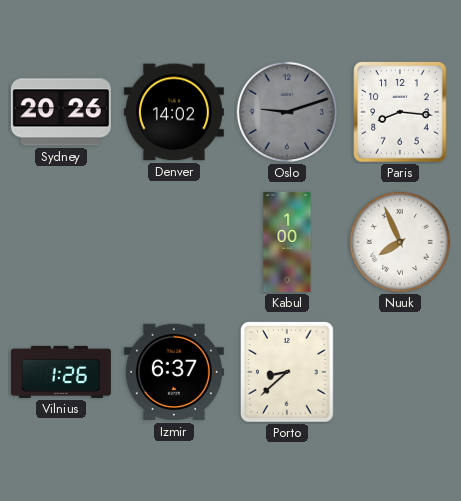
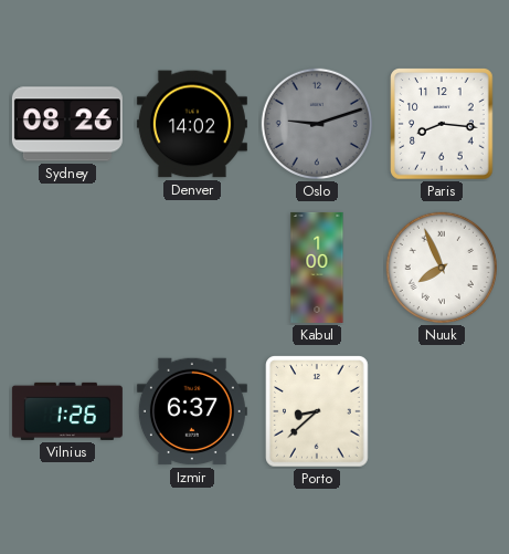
Sydney: 20:26 -> 08:26 (67, 124)
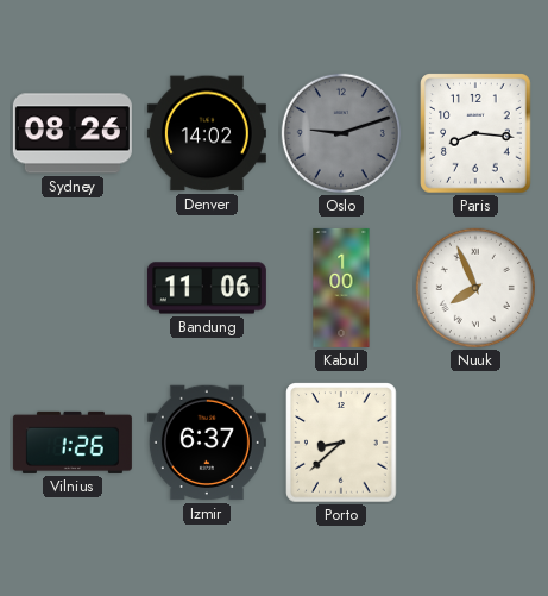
Bandung: none -> 11:06 (207, 288)
